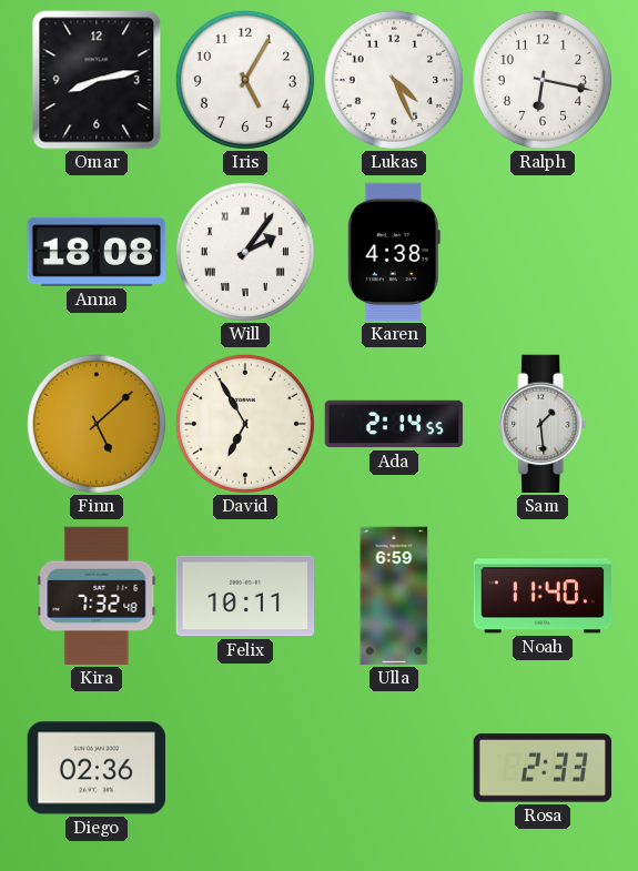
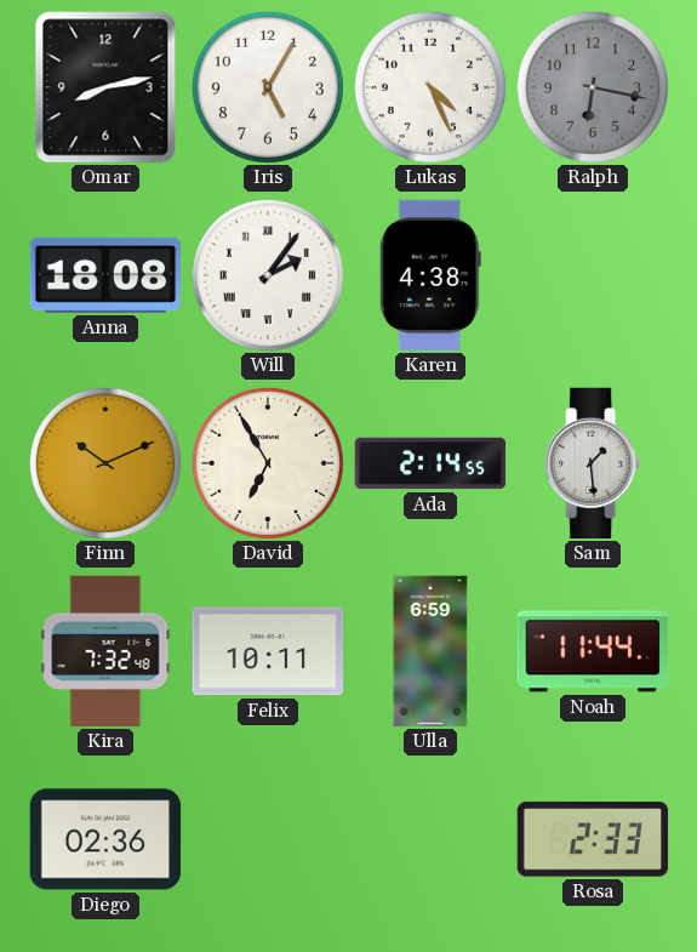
Ralph dial: white -> grey (593, 87)
Finn: 5:08 -> 10:11 (105, 463)
Noah: 11:40 -> 11:44 (593, 651)
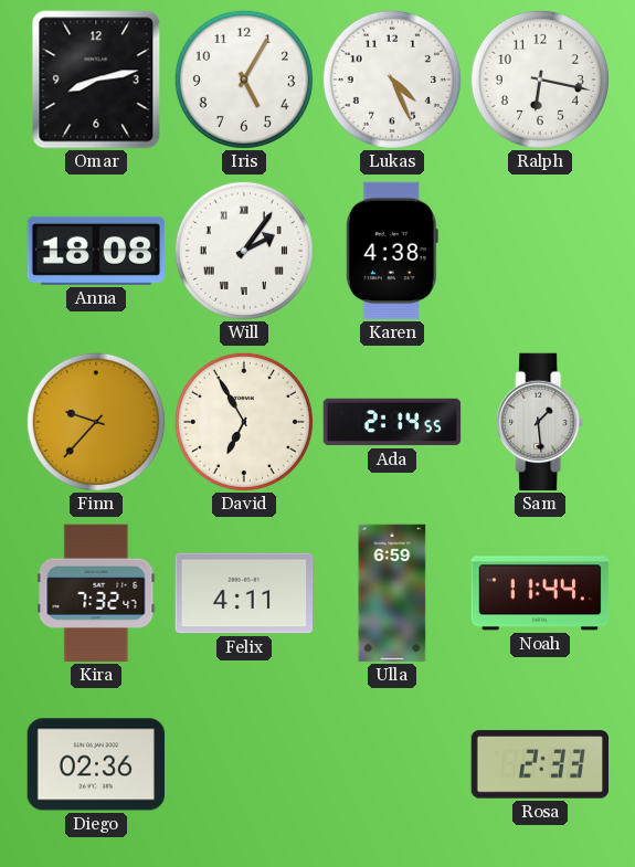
Ralph dial: grey -> white (540, 80)
Finn: 10:11 -> 9:37 (96, 422)
Kira: 7:32:48 -> 7:32:47 (96, 593)
Felix: 10:11 -> 4:11 (244, 593)
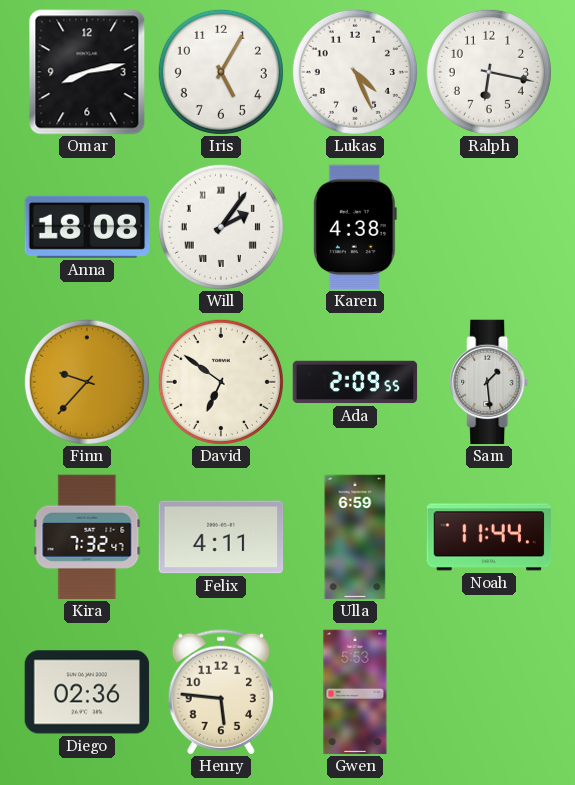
David: 6:55 -> 6:51 (221, 382)
Ada: 2:14 -> 2:09 (355, 382)
Henry: none -> 5:46 (221, 692)
Gwen: none -> 5:53 (355, 692)
Rosa: 2:33 -> none (540, 764)
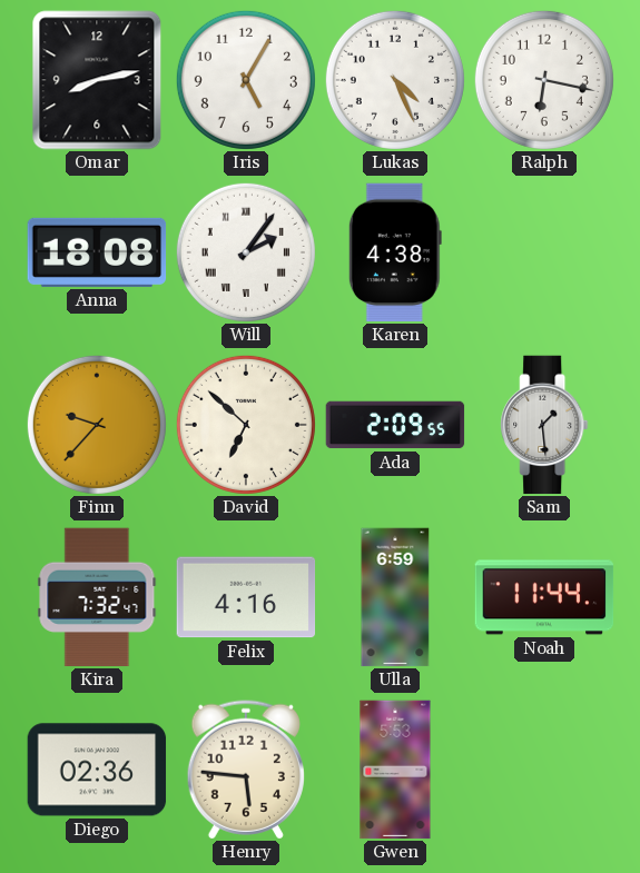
David: 6:51 -> 6:52 (246, 425)
Felix: 4:11 -> 4:16 (246, 597)
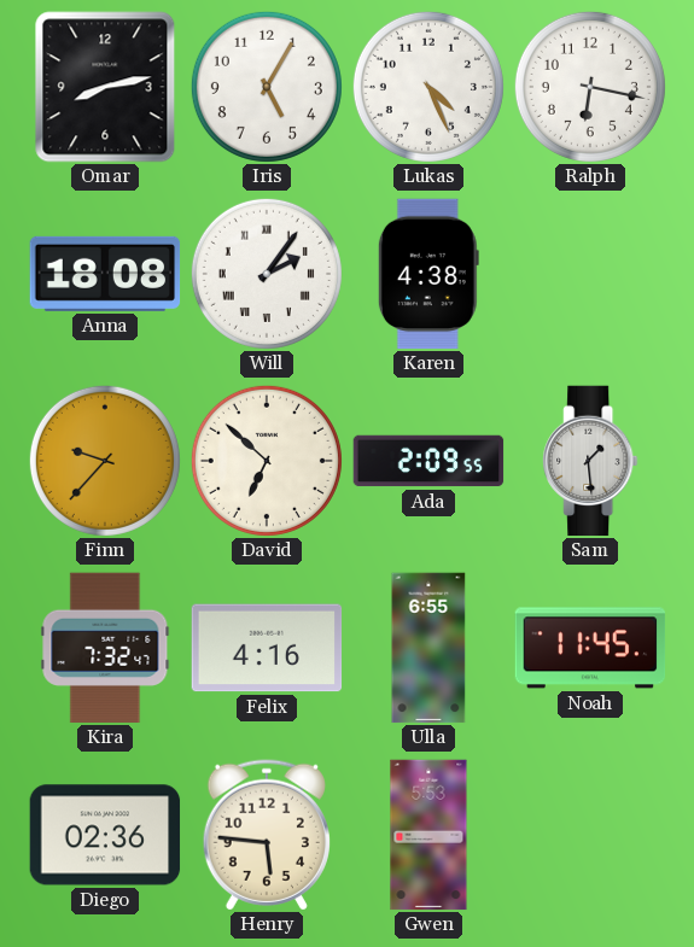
Ulla: 6:59 -> 6:55 (428, 648)
Noah: 11:44 -> 11:45 (590, 648)
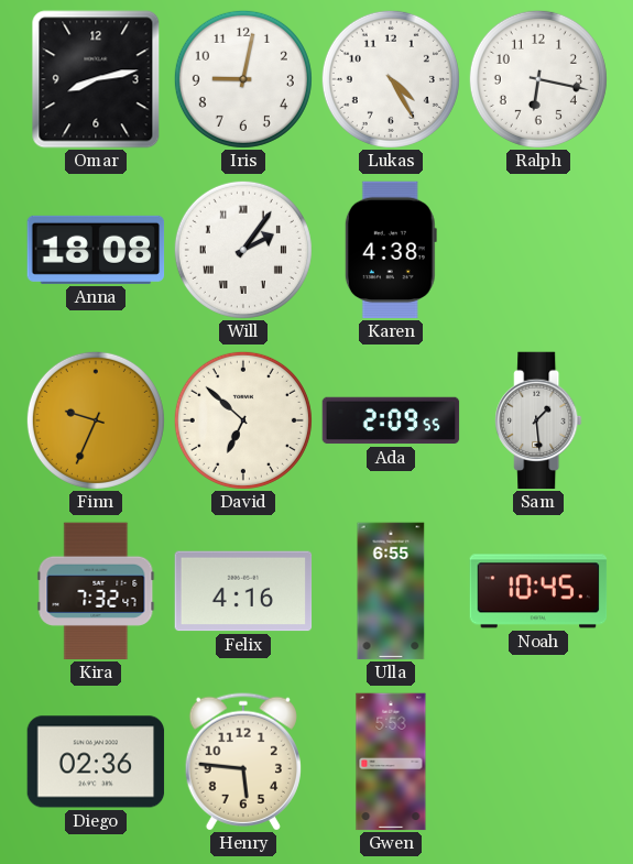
Iris: 5:05 -> 9:02 (243, 79)
Lukas: 4:26 -> 4:25 (391, 79)
Finn: 9:37 -> 9:34 (96, 420)
Noah: 11:45 -> 10:45 (538, 591)
